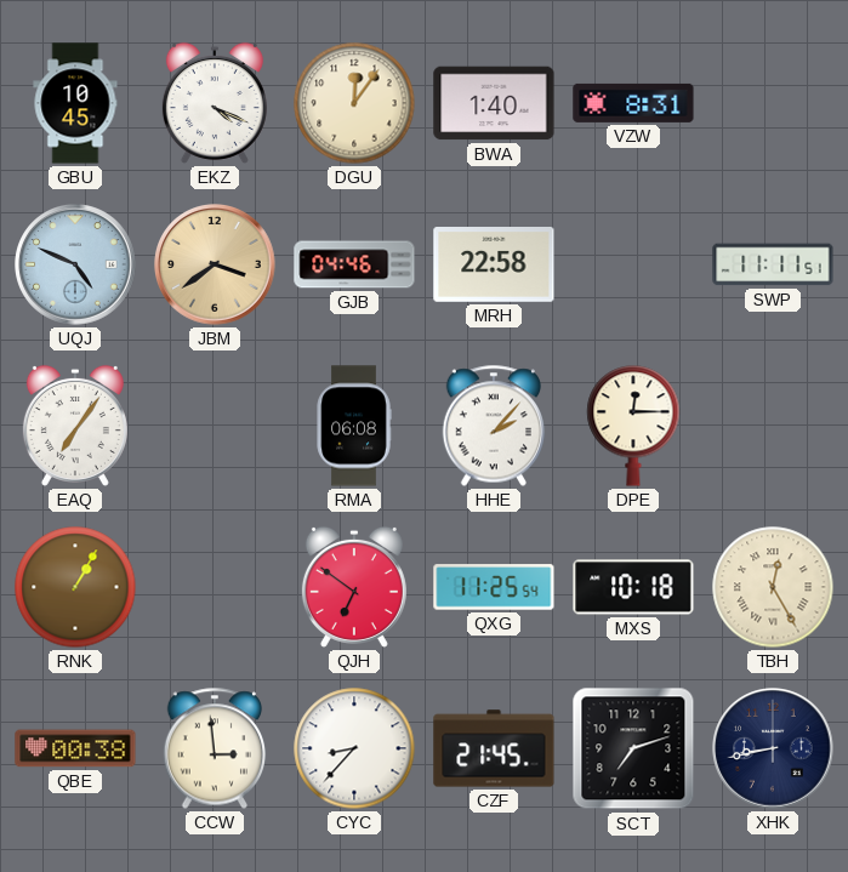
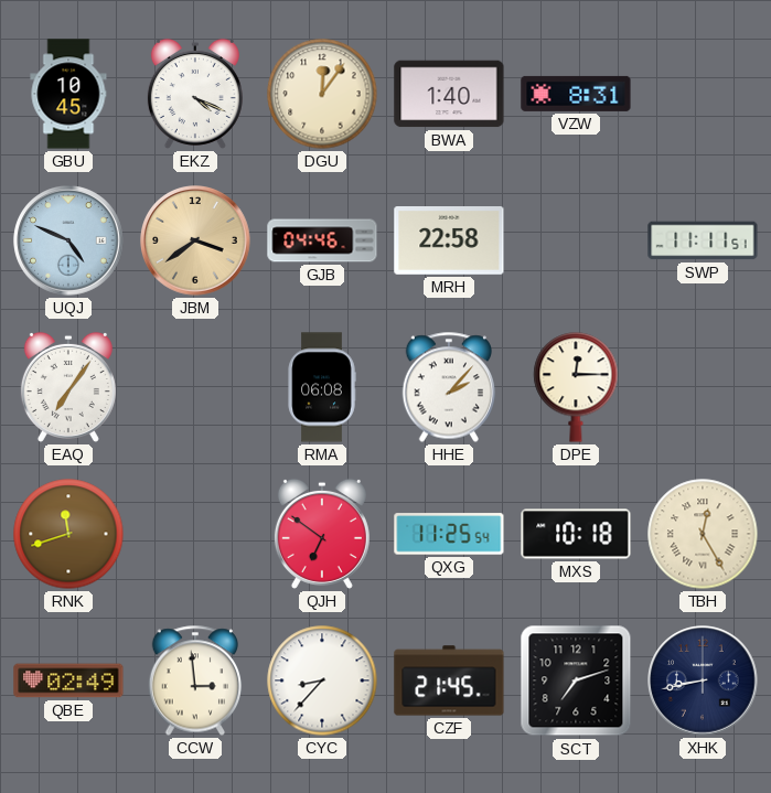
RNK: 1:05 -> 11:42 (68, 534)
QBE: 00:38 -> 02:49 (68, 681)
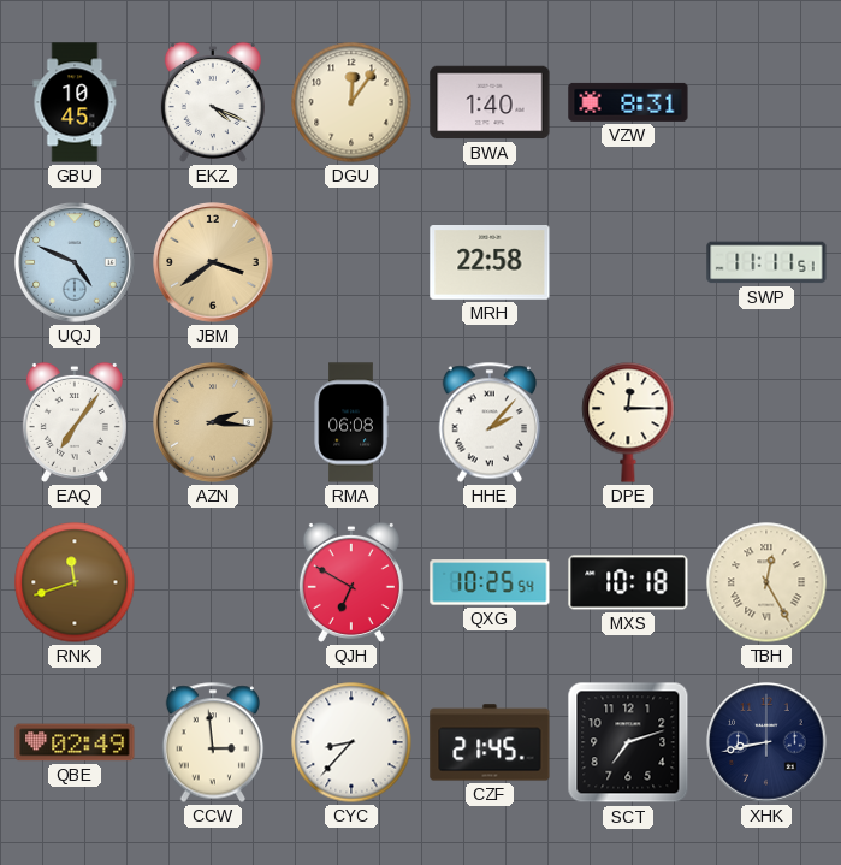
GJB: 04:46 -> none (322, 240)
AZN: none -> 2:16 (213, 422)
QJH: 6:51 -> 6:50 (351, 582)
QXG: 11:25 -> 10:25 (490, 582)
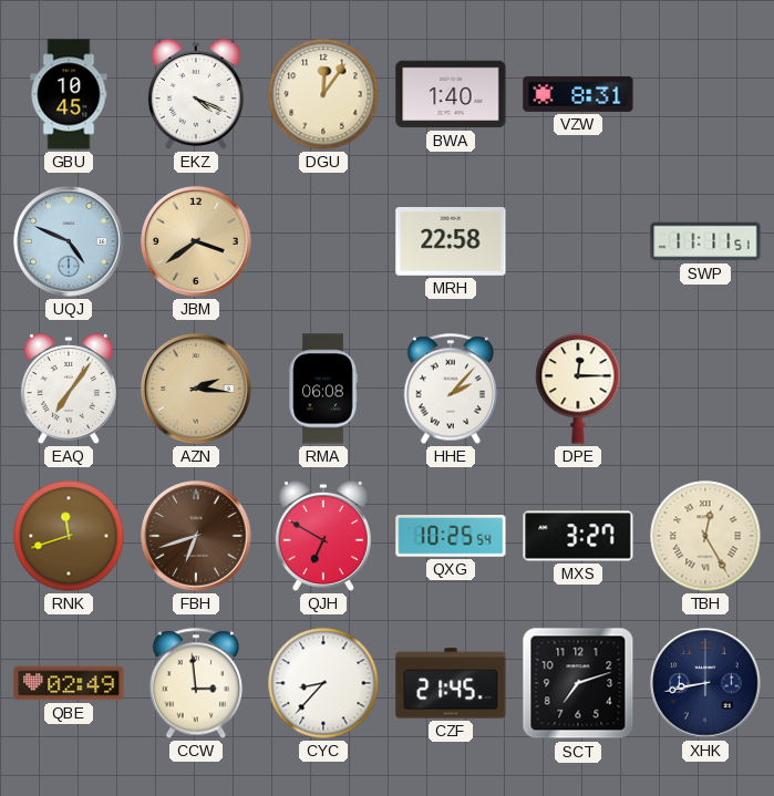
FBH: none -> 6:42 (196, 536)
MXS: 10:18 -> 3:27 (578, 536)
